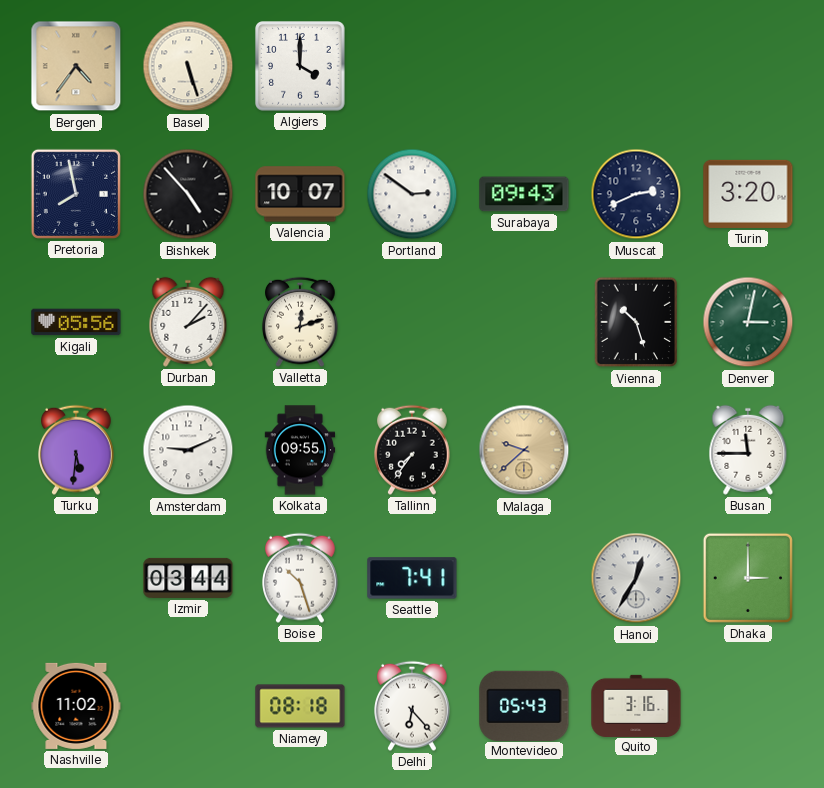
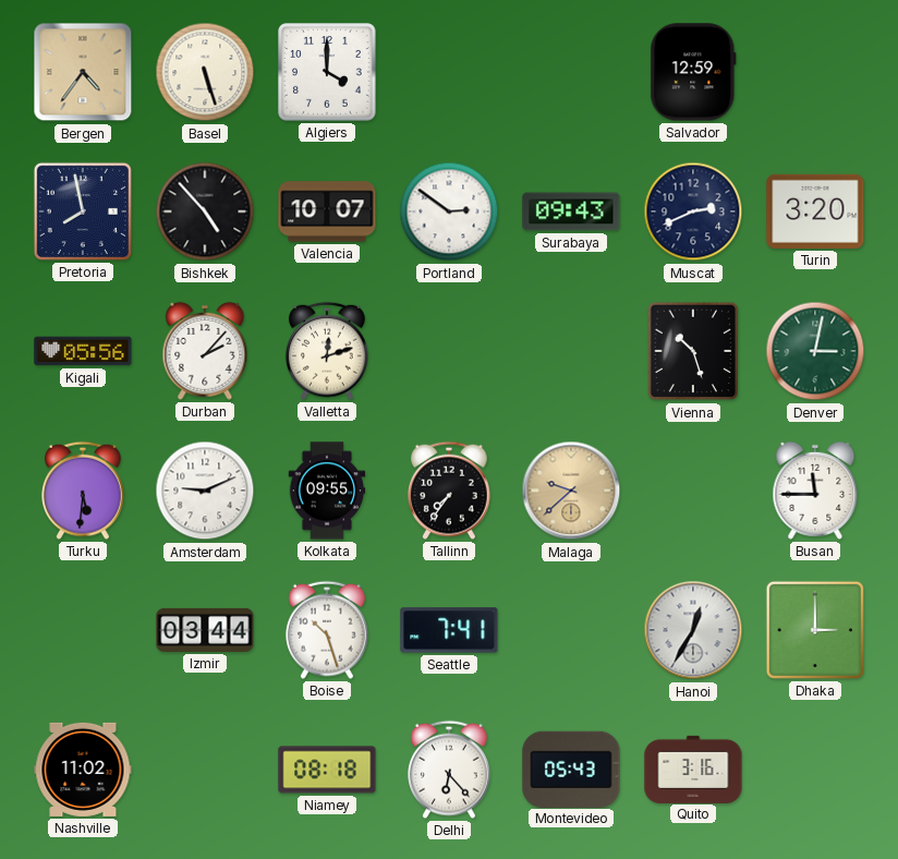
Salvador: none -> 12:59 (693, 72)
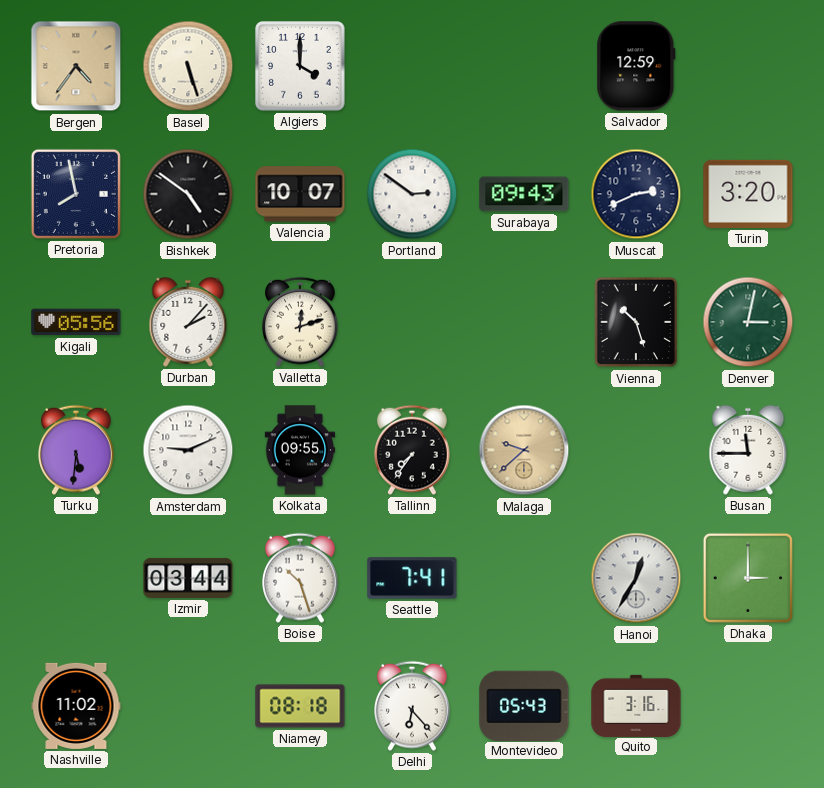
Bishkek: 4:53 -> 4:51 (188, 194)
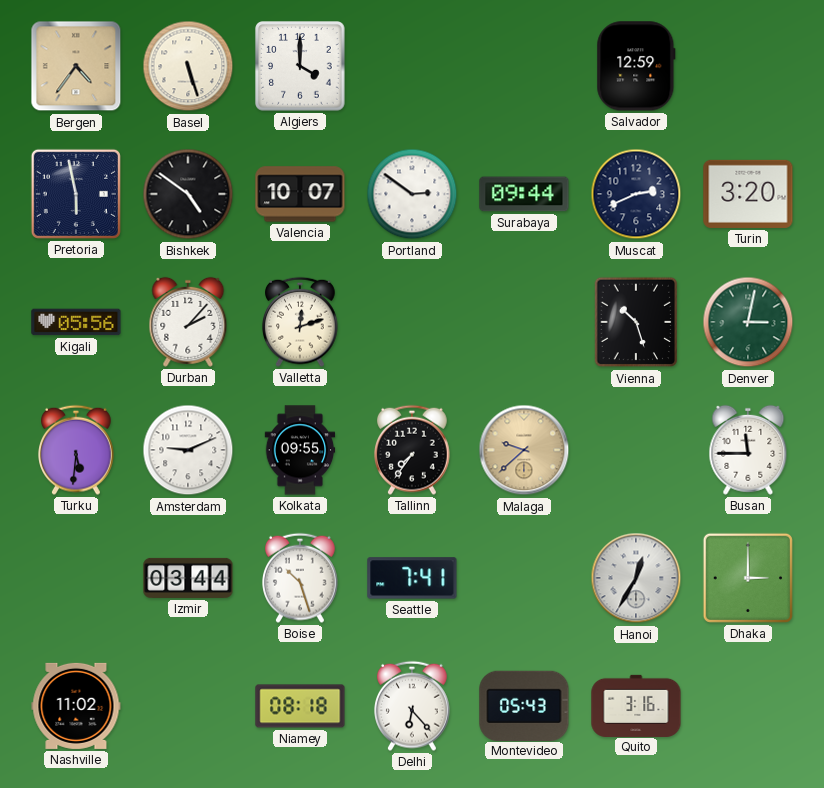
Pretoria: 7:58 -> 5:58 (76, 194)
Surabaya: 09:43 -> 09:44 (524, 194)
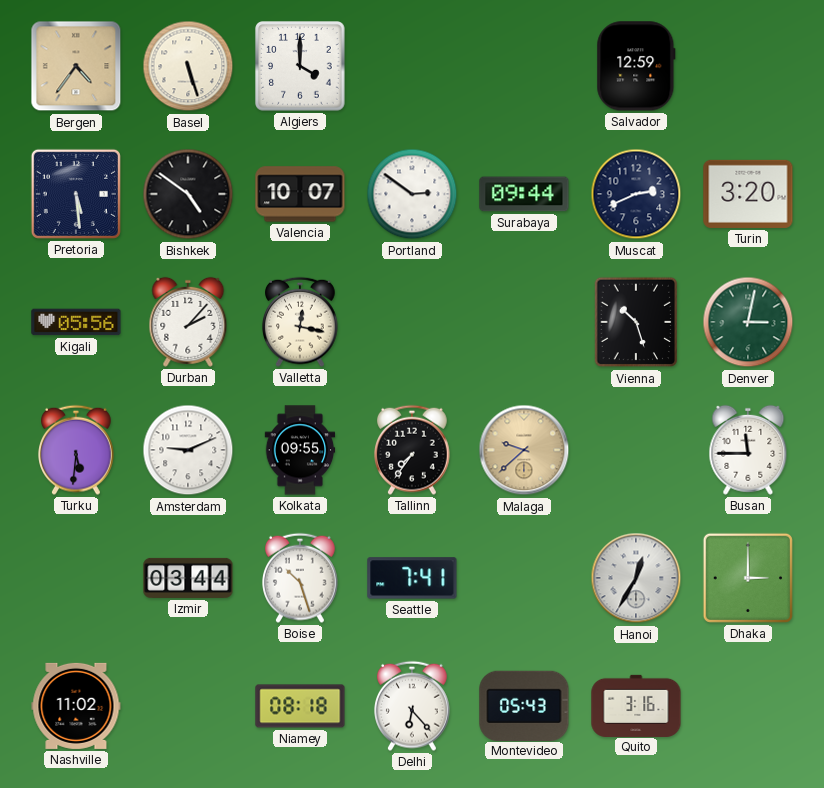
Pretoria: 5:58 -> 5:29 (76, 194)
Valletta: 12:12 -> 12:17 (301, 322)
